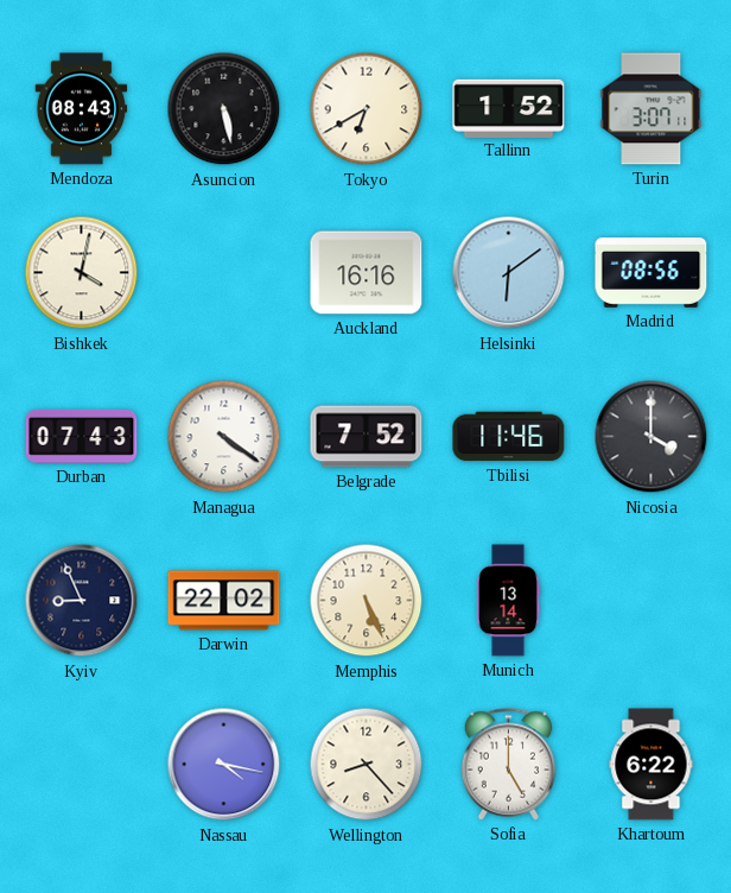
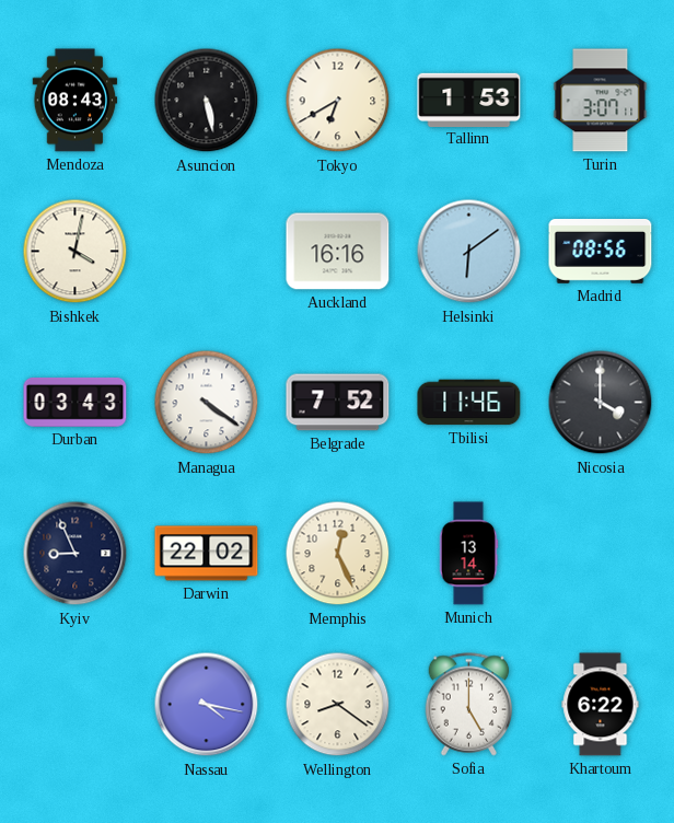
Tallinn: 1:52 -> 1:53 (469, 100)
Durban: 07:43 -> 03:43 (75, 402)
Memphis: 5:26 -> 12:26 (338, 554)
Wellington: 8:23 -> 8:21 (338, 705)
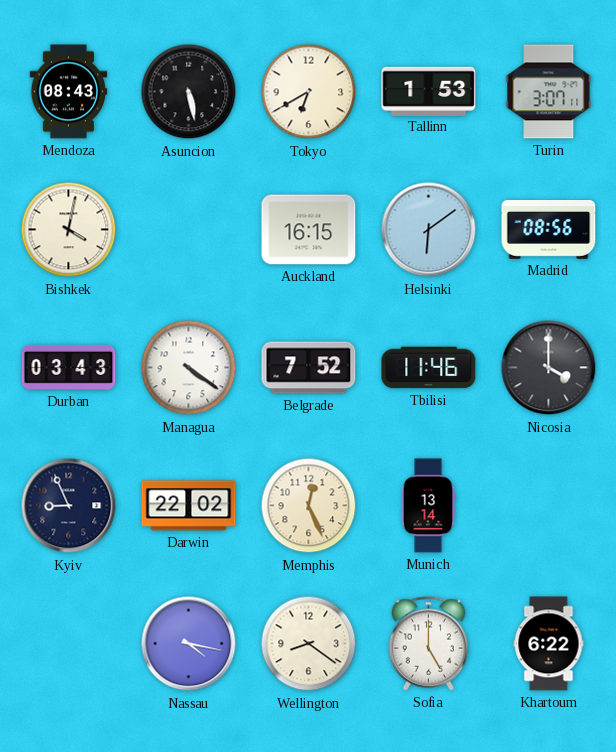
Auckland: 16:16 -> 16:15 (309, 230)
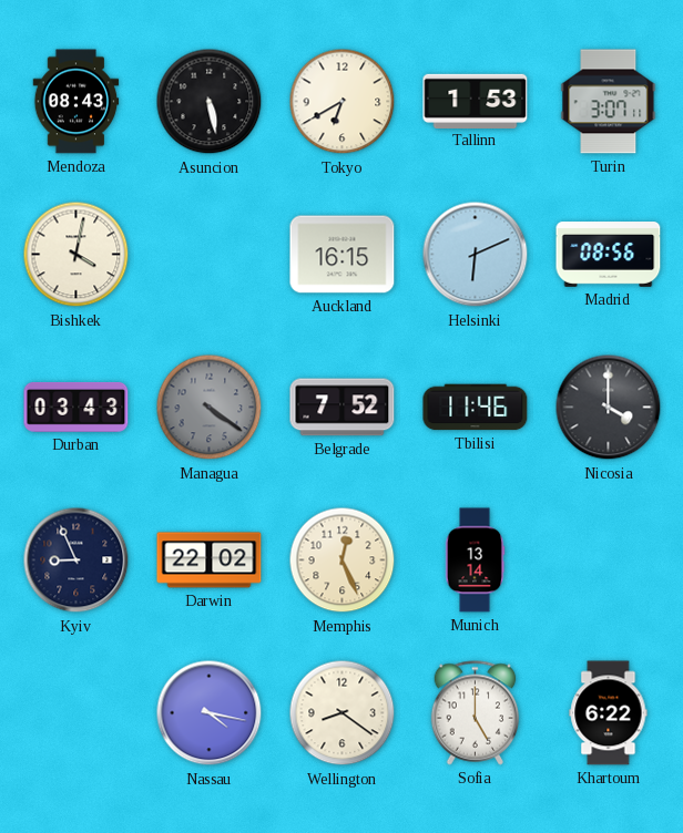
Helsinki: 6:09 -> 6:11 (476, 255)
Managua dial: white -> grey (210, 408)
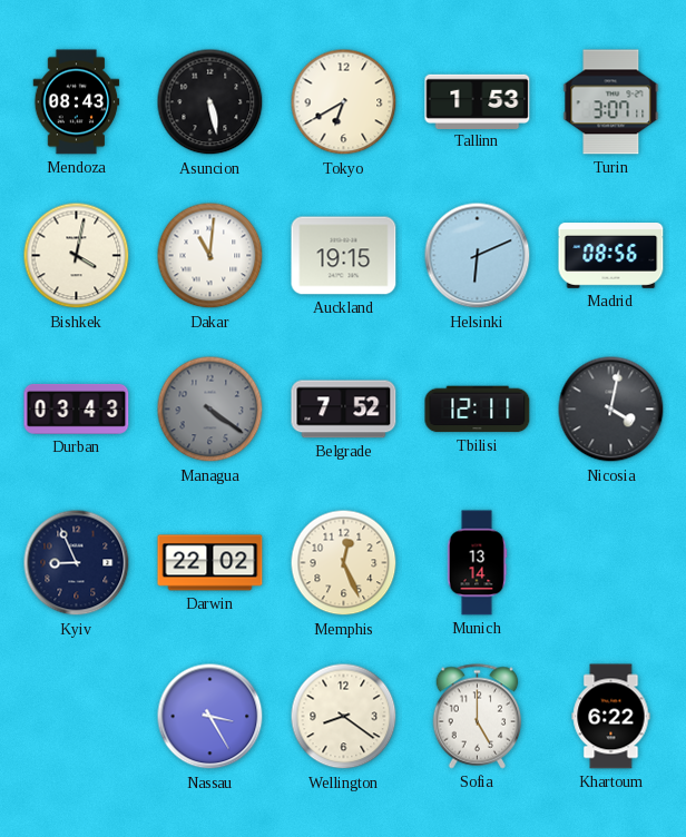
Dakar: none -> 11:01 (210, 256)
Auckland: 16:15 -> 19:15 (344, 256)
Tbilisi: 11:46 -> 12:11 (478, 410)
Nicosia: 4:00 -> 4:02 (611, 410)
Nassau: 4:17 -> 3:25 (210, 717)
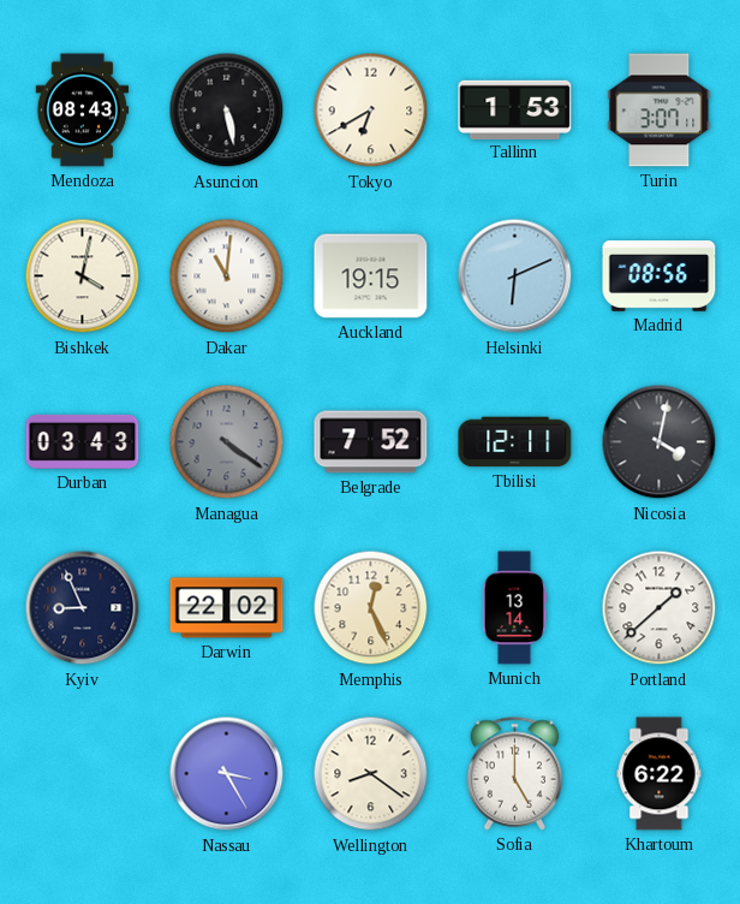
Portland: none -> 1:38 (660, 608)
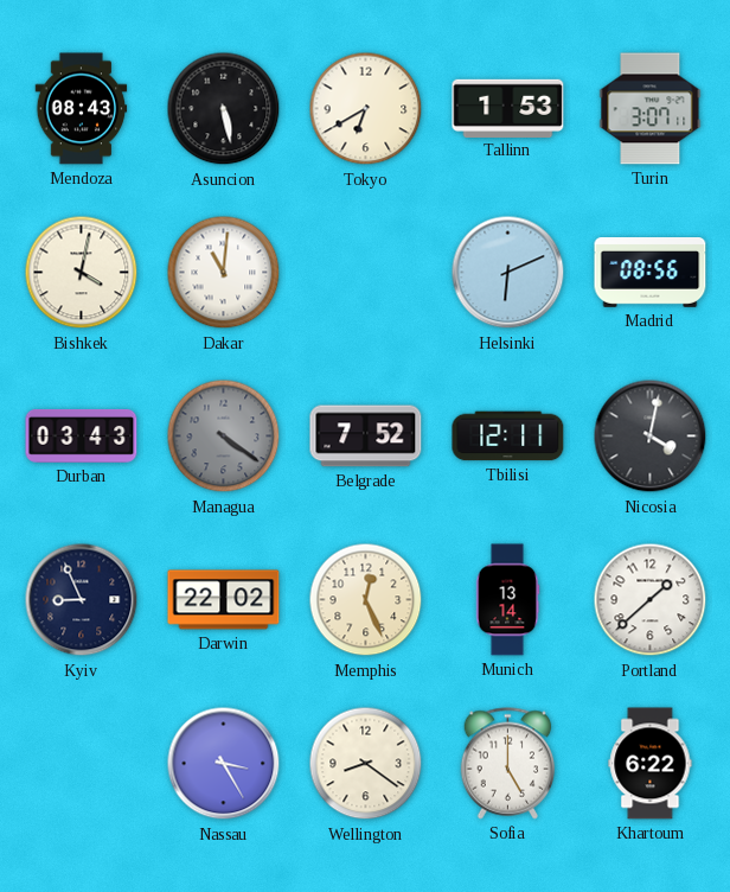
Auckland: 19:15 -> none (371, 276)
